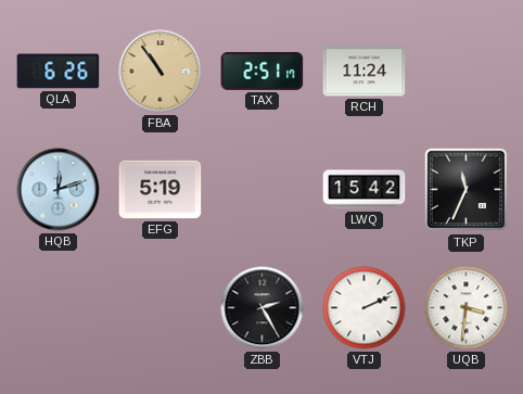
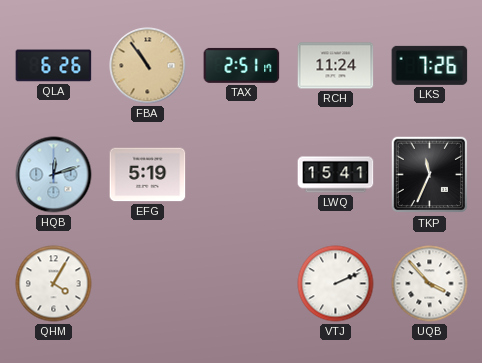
LKS: none -> 7:26 (430, 65)
LWQ: 15:42 -> 15:41 (336, 175)
QHM: none -> 4:05 (54, 284)
ZBB: 2:25 -> none (263, 308)
UQB: 3:31 -> 3:53 (430, 284)
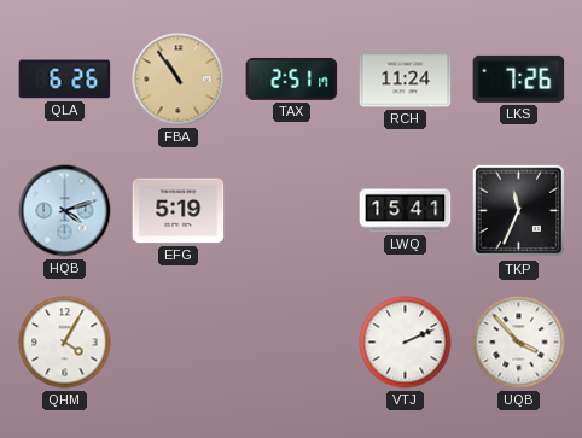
HQB: 12:12 -> 4:12 (65, 211)
